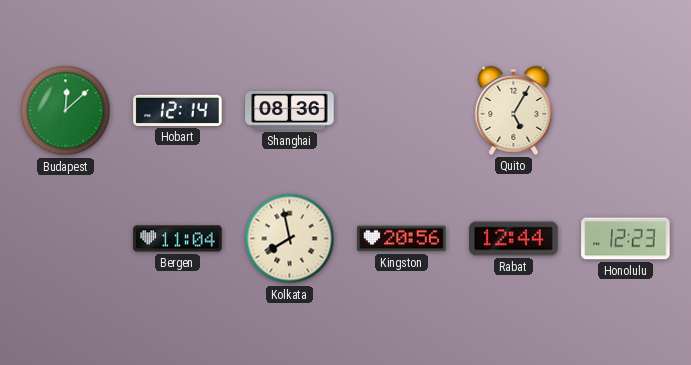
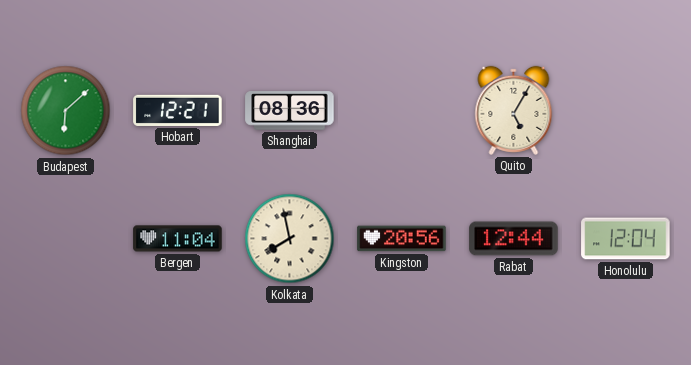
Budapest: 12:08 -> 6:08 (66, 111)
Hobart: 12:14 -> 12:21 (178, 110)
Honolulu: 12:23 -> 12:04 (626, 239)
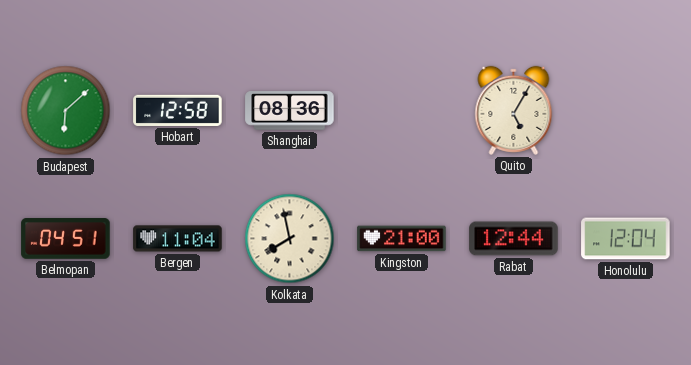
Hobart: 12:21 -> 12:58 (178, 110)
Belmopan: none -> 04:51 (66, 239)
Kingston: 20:56 -> 21:00 (402, 239)
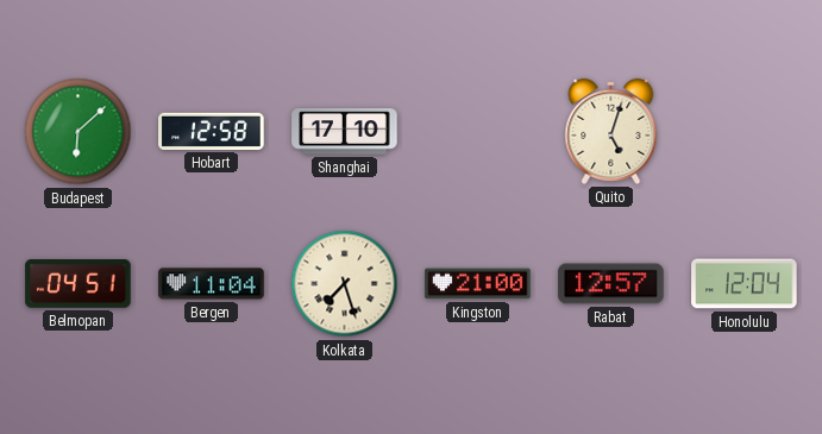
Shanghai: 08:36 -> 17:10 (345, 132)
Quito: 5:05 -> 5:03 (611, 131)
Kolkata: 7:58 -> 7:27 (345, 284)
Rabat: 12:44 -> 12:57 (611, 284)
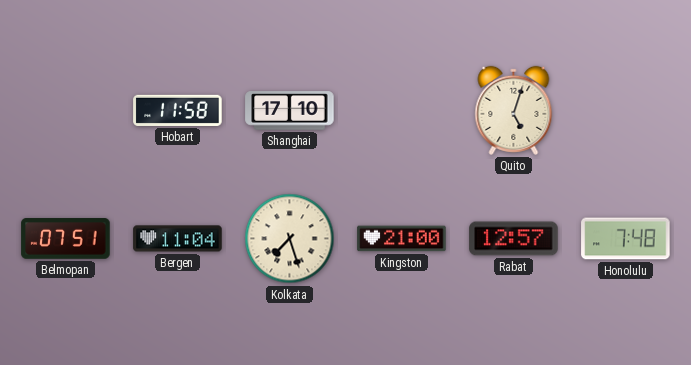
Budapest: 6:08 -> none (79, 132)
Hobart: 12:58 -> 11:58 (178, 110)
Belmopan: 04:51 -> 07:51 (66, 239)
Honolulu: 12:04 -> 7:48 (626, 239)
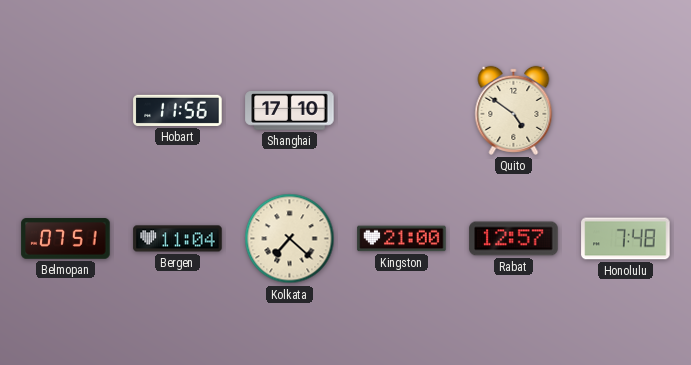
Hobart: 11:58 -> 11:56 (178, 110)
Quito: 5:03 -> 4:51 (514, 110)
Kolkata: 7:27 -> 7:22 (290, 239)
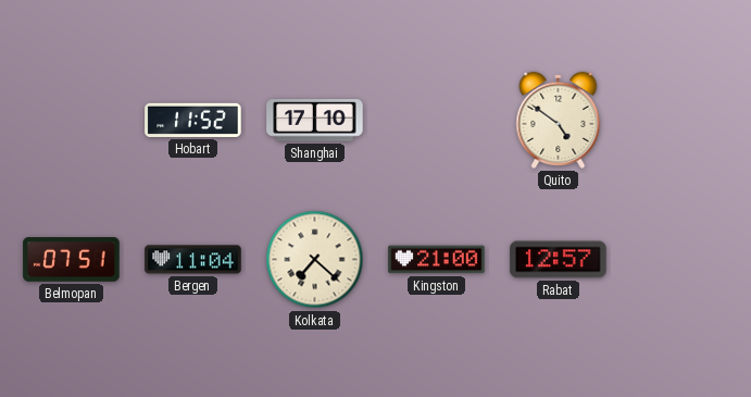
Hobart: 11:56 -> 11:52 (193, 120)
Honolulu: 7:48 -> none (626, 239)
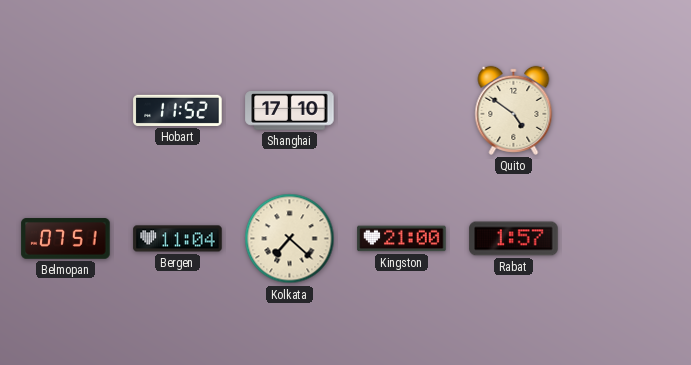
Rabat: 12:57 -> 1:57 (514, 239)
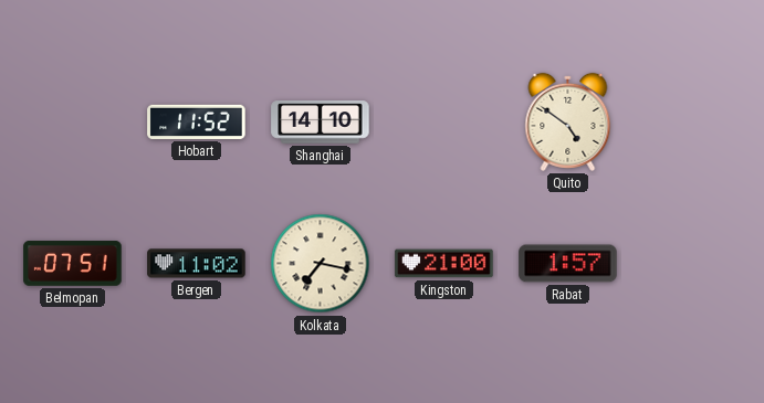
Shanghai: 17:10 -> 14:10 (321, 123)
Bergen: 11:04 -> 11:02 (197, 264)
Kolkata: 7:22 -> 7:17 (321, 264)
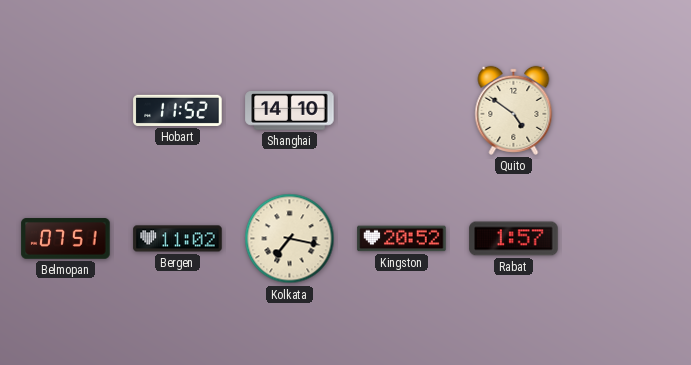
Kingston: 21:00 -> 20:52 (402, 239)
